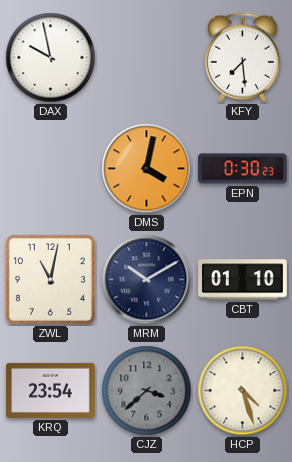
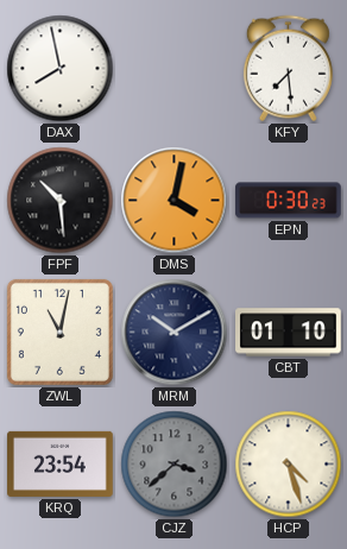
DAX: 9:58 -> 7:58 (61, 69)
FPF: none -> 10:29 (61, 201)
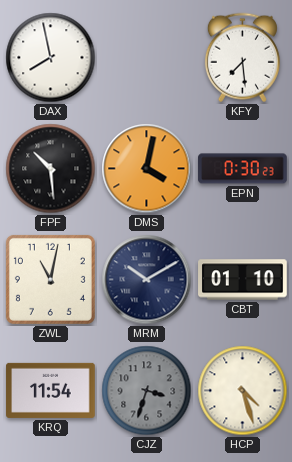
KRQ: 23:54 -> 11:54 (51, 390)
CJZ: 3:38 -> 3:33 (147, 391)
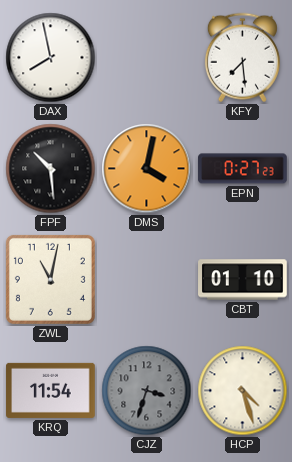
EPN: 0:30 -> 0:27 (243, 169)
MRM: 10:10 -> none (147, 280)
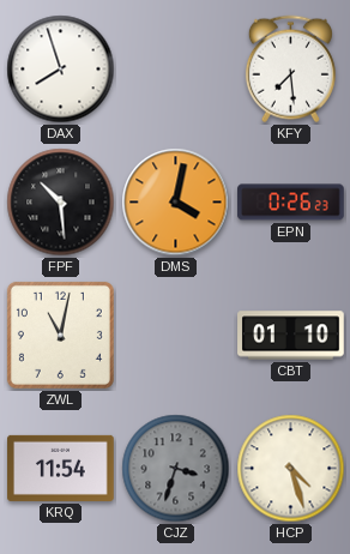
DAX: 7:58 -> 7:57 (61, 70)
EPN: 0:27 -> 0:26 (291, 203)
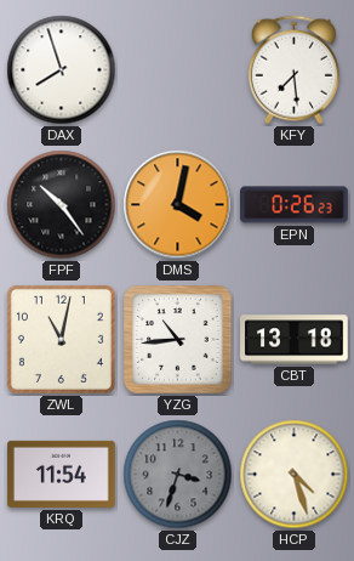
FPF: 10:29 -> 10:24 (62, 205)
YZG: none -> 10:44 (178, 340)
CBT: 01:10 -> 13:18 (295, 340)
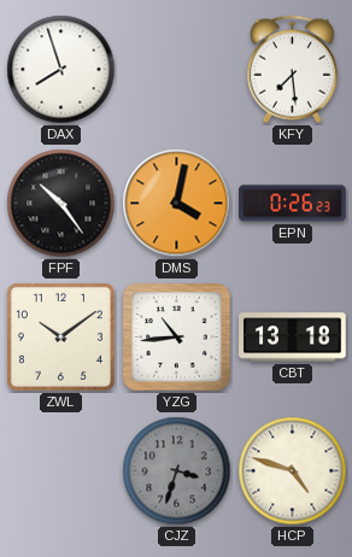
ZWL: 11:02 -> 10:09 (60, 336)
KRQ: 11:54 -> none (62, 474)
HCP: 4:27 -> 4:48 (293, 471)
